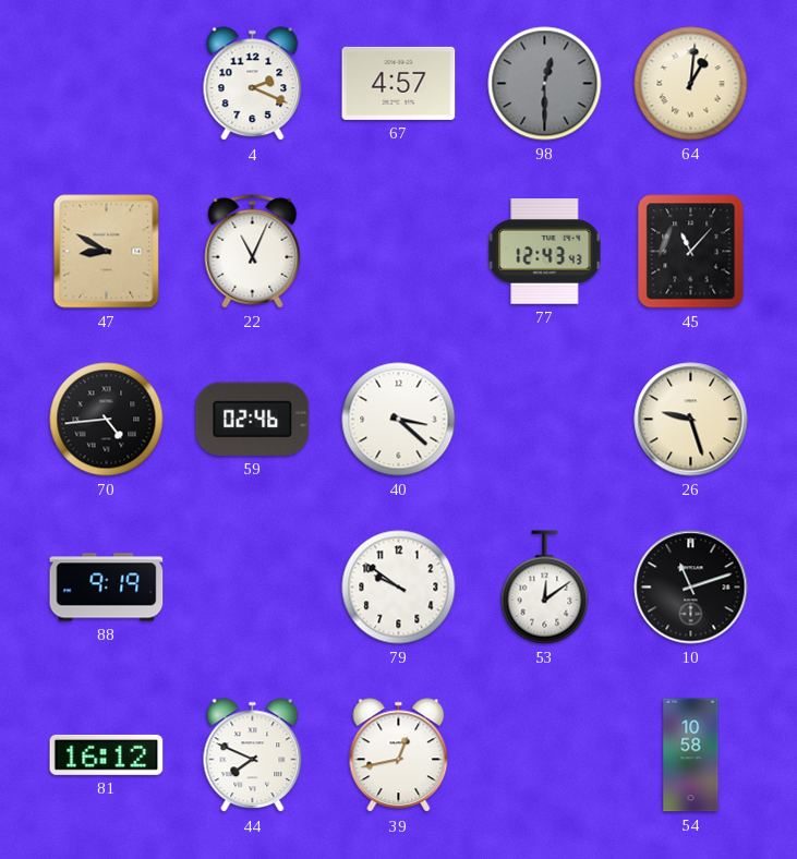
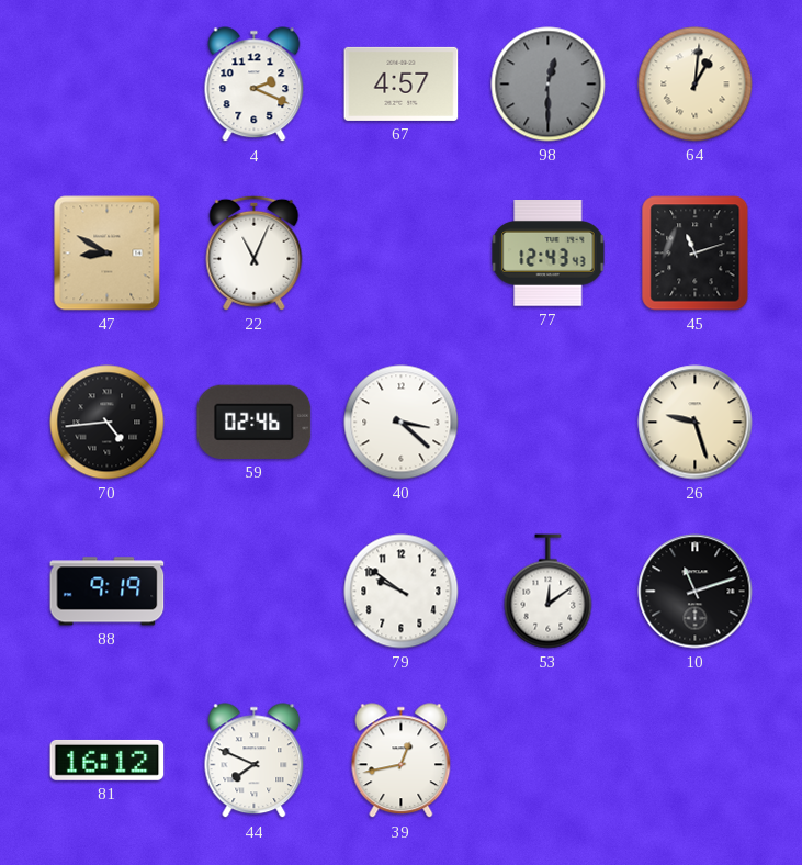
45: 11:07 -> 11:12 (696, 254)
54: 10:58 -> none (691, 755)
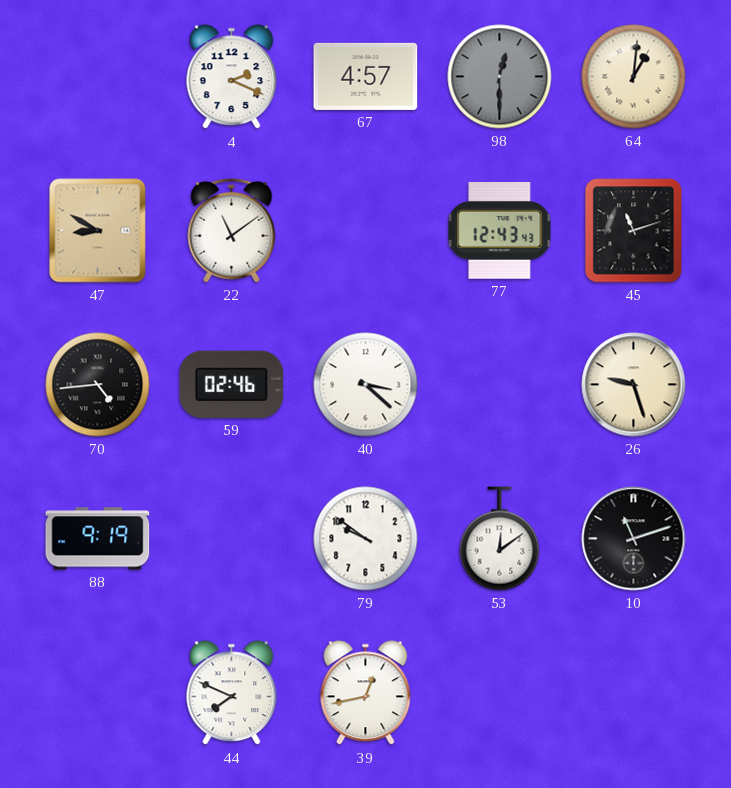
22: 11:04 -> 11:09 (232, 230)
81: 16:12 -> none (108, 760)
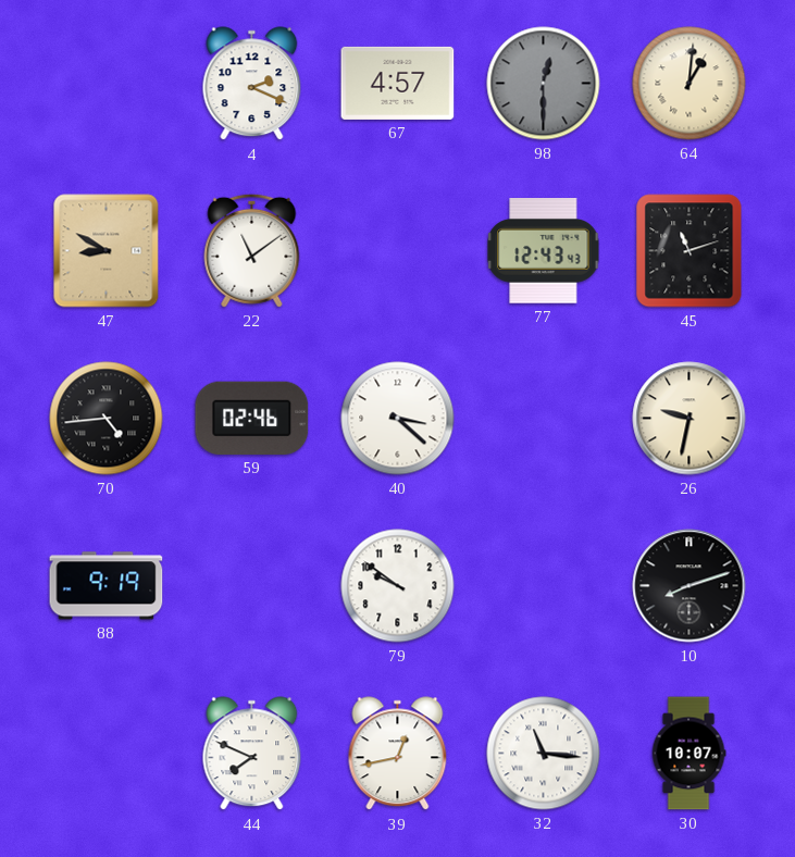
26: 9:27 -> 9:32 (690, 419)
53: 12:09 -> none (500, 539)
10: 11:12 -> 8:12 (690, 586)
32: none -> 11:16 (544, 754)
30: none -> 10:07 (688, 754)
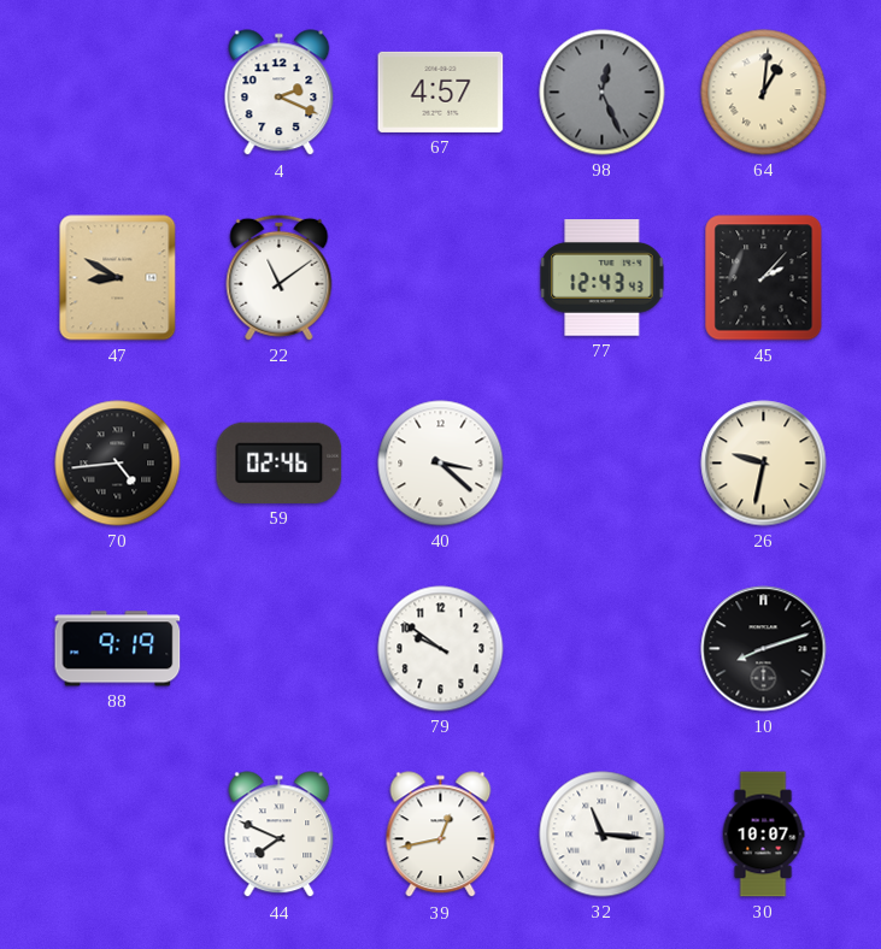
98: 12:30 -> 12:26 (603, 93)
45: 11:12 -> 2:07 (764, 278)
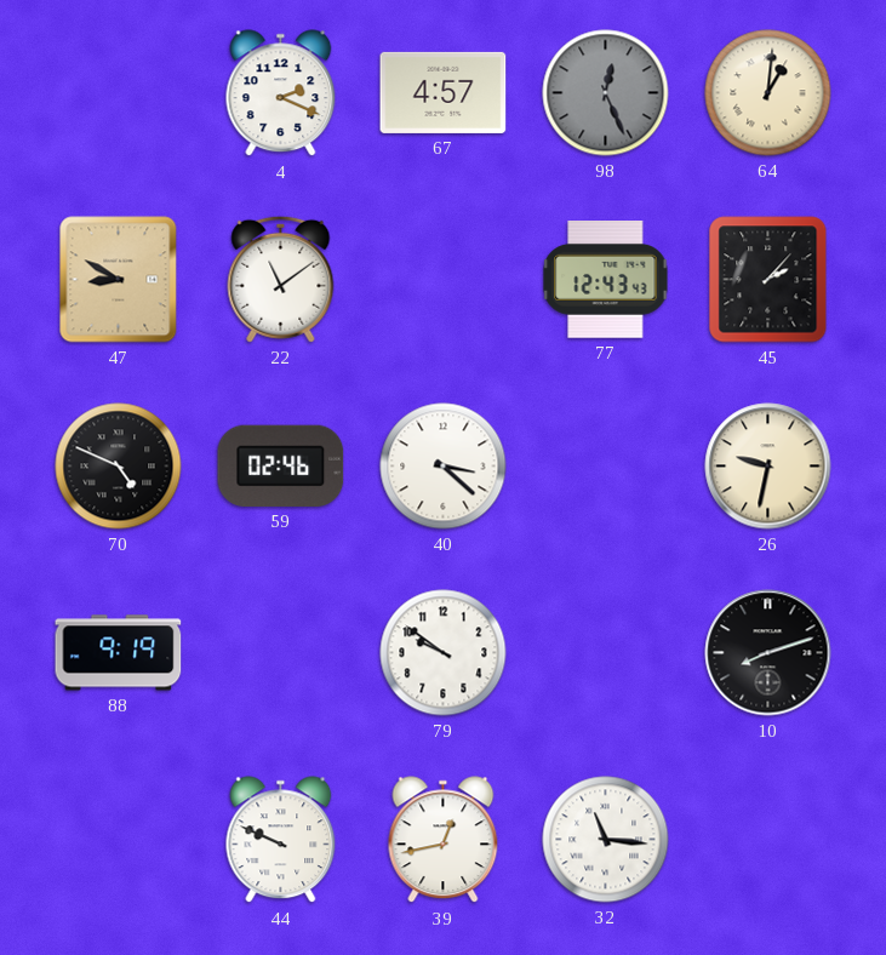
70: 4:44 -> 4:49 (119, 467)
44: 7:49 -> 9:49 (281, 840)
30: 10:07 -> none (763, 835)
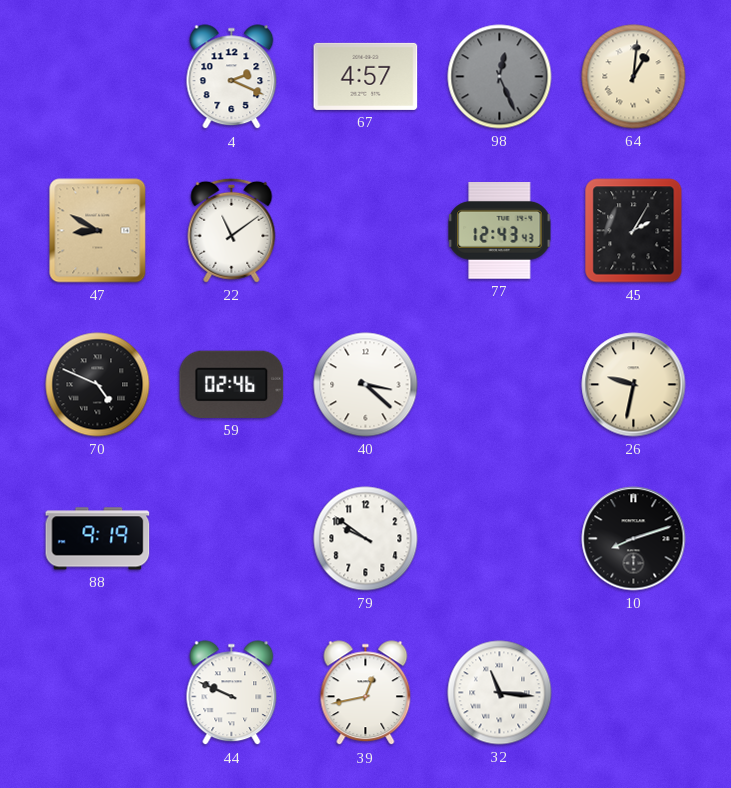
45: 2:07 -> 2:05 (634, 231)
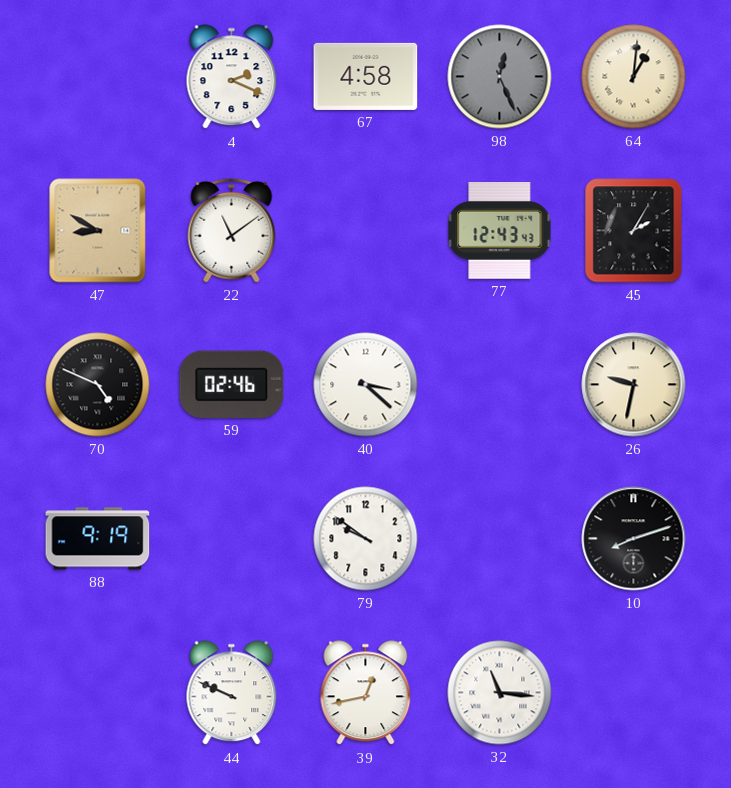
67: 4:57 -> 4:58 (366, 76)
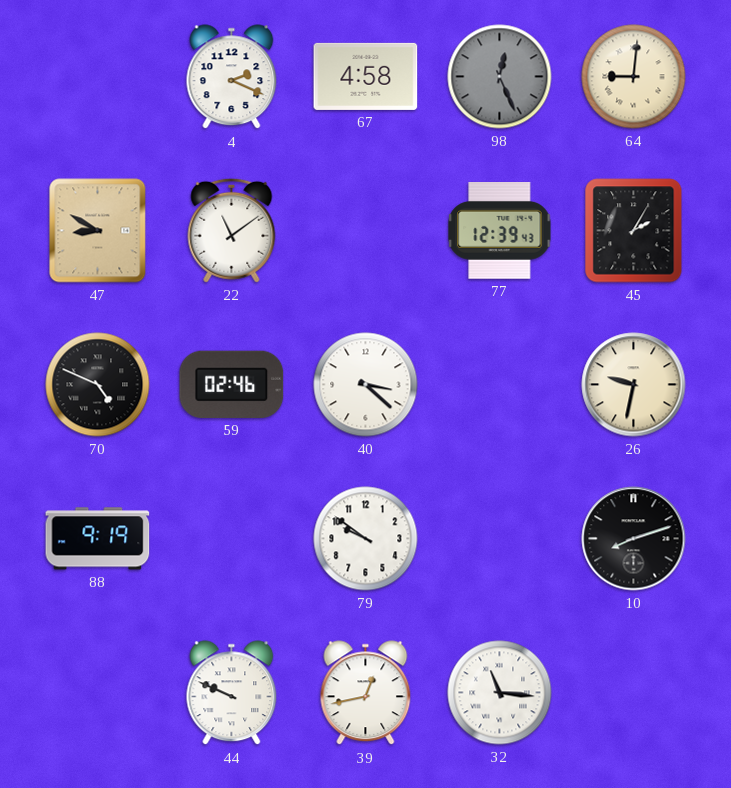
64: 1:01 -> 9:01 (634, 77)
77: 12:43 -> 12:39 (500, 231)
